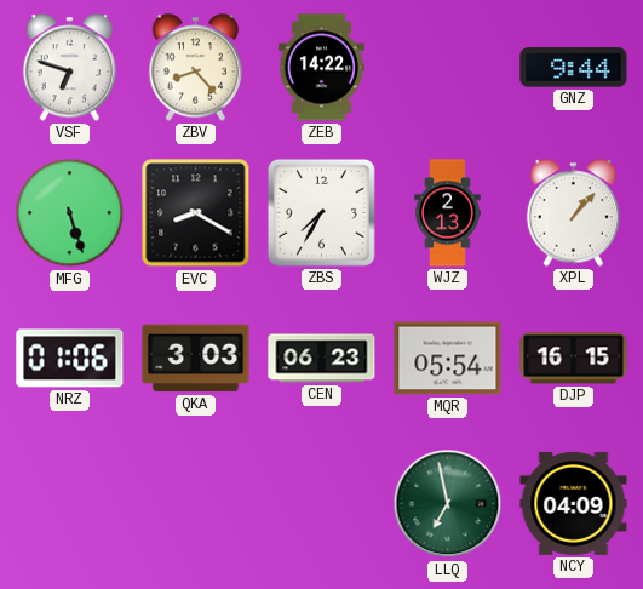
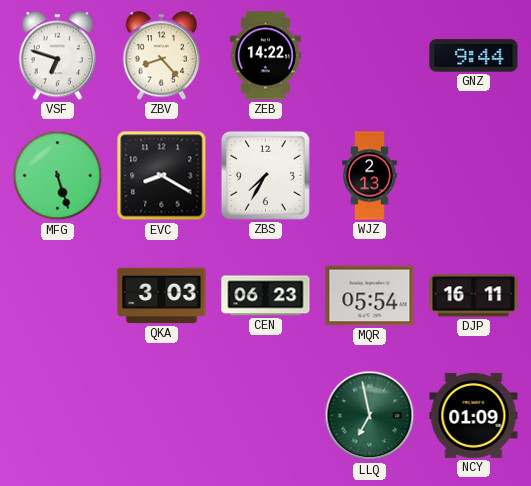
XPL: 1:07 -> none (574, 213)
NRZ: 01:06 -> none (70, 359)
DJP: 16:15 -> 16:11 (474, 296)
NCY: 04:09 -> 01:09 (474, 415)
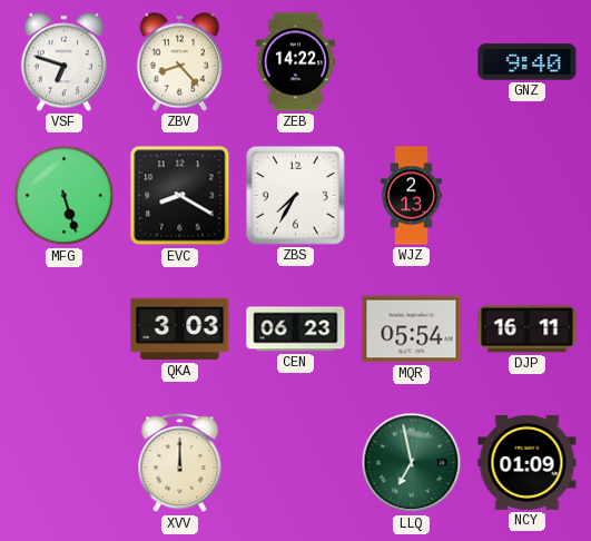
GNZ: 9:44 -> 9:40 (528, 62)
XVV: none -> 12:00 (180, 463)
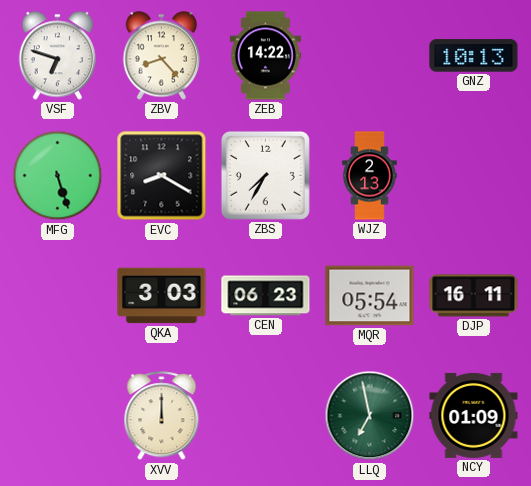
GNZ: 9:40 -> 10:13 (474, 56)
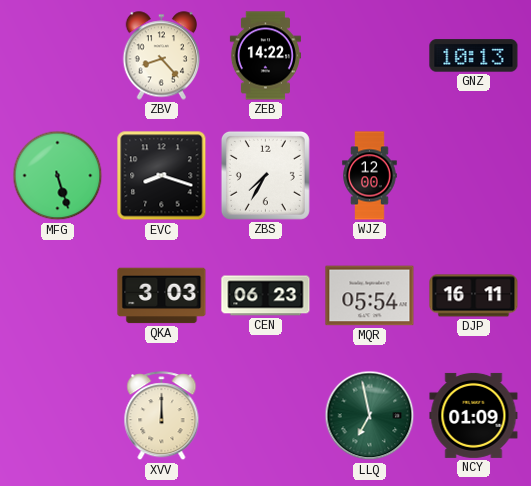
VSF: 6:48 -> none (58, 56)
EVC: 8:20 -> 8:18 (162, 176)
WJZ: 2:13 -> 12:00 (370, 176)
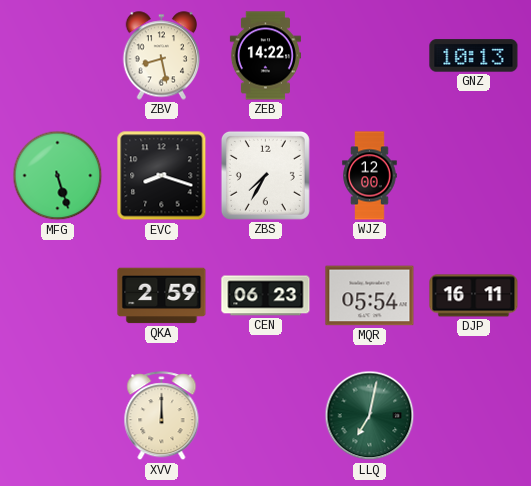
ZBV: 8:23 -> 8:28 (162, 56)
QKA: 3:03 -> 2:59 (162, 296)
LLQ: 6:58 -> 7:02 (370, 416)
NCY: 01:09 -> none (474, 415)
